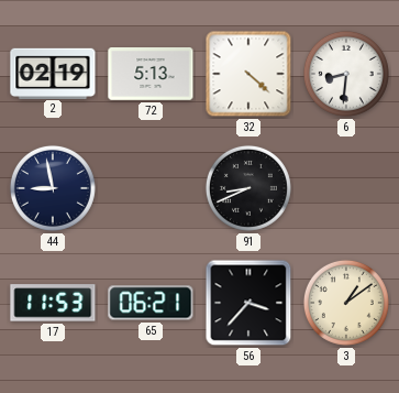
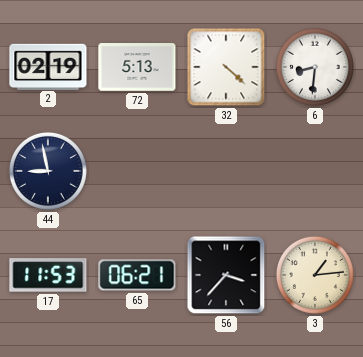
91: 8:41 -> none (248, 188)
3: 1:09 -> 1:14 (315, 275)
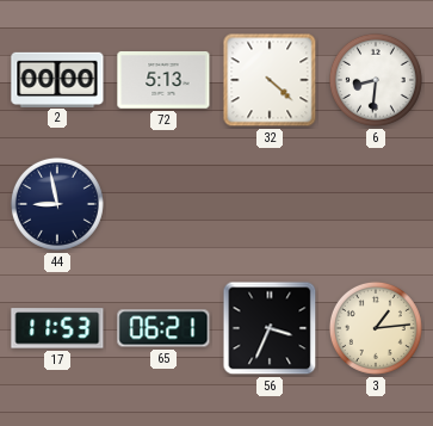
2: 02:19 -> 00:00 (57, 79)
56: 3:37 -> 3:34 (270, 328)
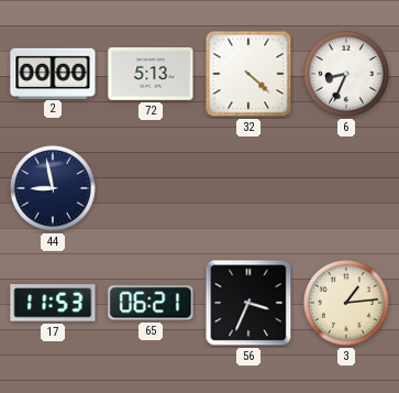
6: 8:31 -> 8:34 (346, 74)
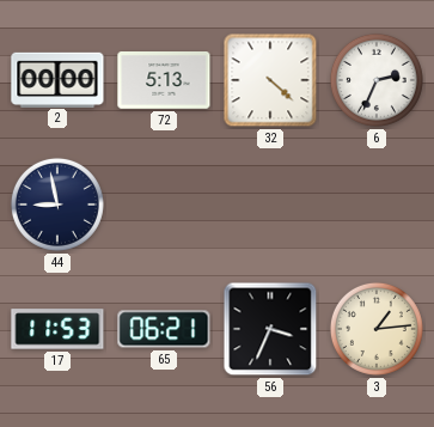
6: 8:34 -> 2:34 (377, 80)
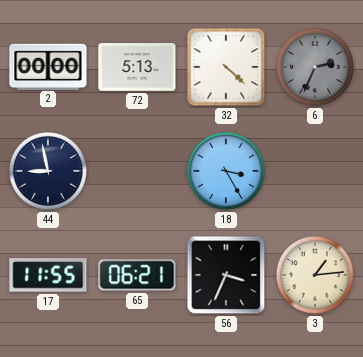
6 dial: white -> grey (315, 67)
18: none -> 3:25 (226, 171)
17: 11:53 -> 11:55 (48, 275)
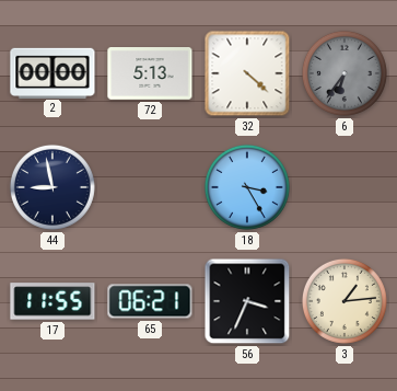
6: 2:34 -> 6:36 (345, 73)
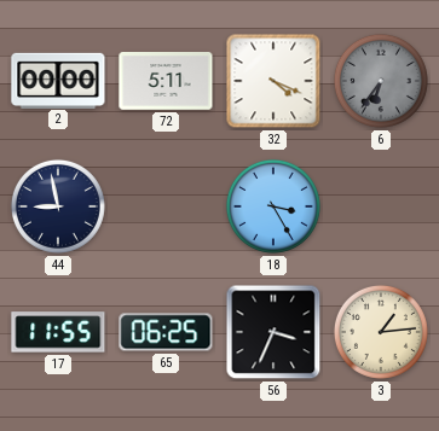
72: 5:13 -> 5:11 (166, 82)
32: 4:22 -> 4:19 (273, 81)
65: 06:21 -> 06:25 (166, 332)
